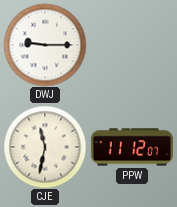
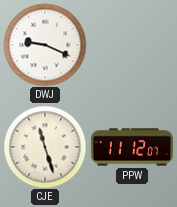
DWJ: 9:15 -> 9:19 (45, 45)
CJE: 11:32 -> 11:27 (45, 147)
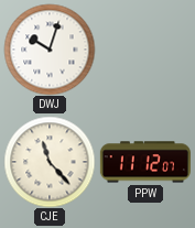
DWJ: 9:19 -> 10:03 (50, 50)
CJE: 11:27 -> 11:23 (50, 162)
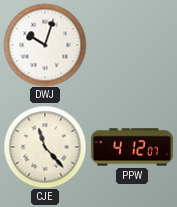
PPW: 11:12 -> 4:12 (132, 147)
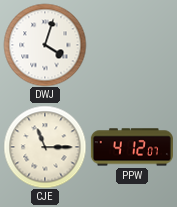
DWJ: 10:03 -> 4:03 (45, 45)
CJE: 11:23 -> 11:15 (45, 147)
